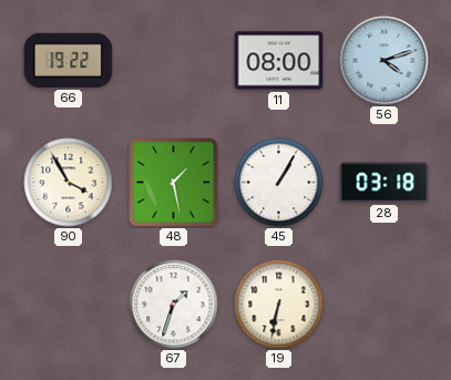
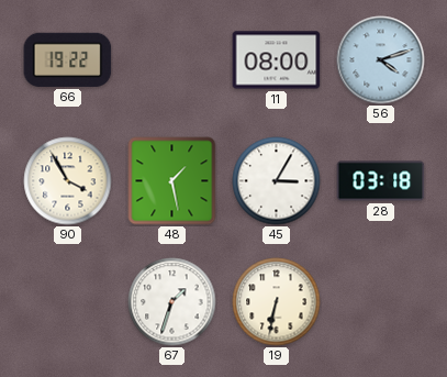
45: 1:05 -> 3:05 (277, 181)
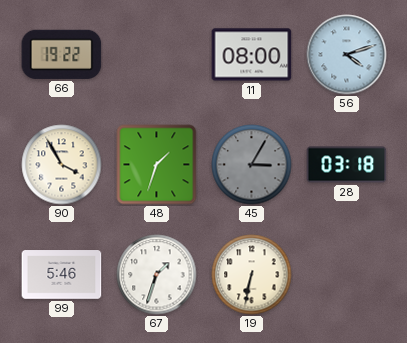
48: 1:28 -> 1:33 (157, 165)
45 dial: white -> grey (252, 165)
99: none -> 5:46 (62, 275)
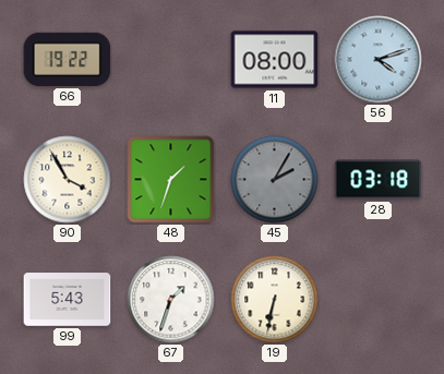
45: 3:05 -> 2:05 (275, 180)
99: 5:46 -> 5:43 (68, 300)
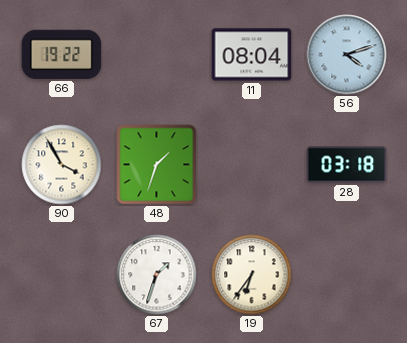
11: 08:00 -> 08:04 (252, 55)
45: 2:05 -> none (275, 180)
99: 5:43 -> none (68, 300)
19: 6:32 -> 6:36 (252, 275)
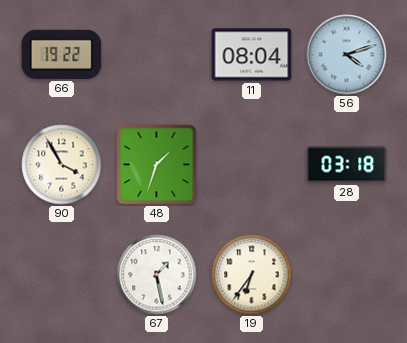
67: 1:33 -> 1:28 (157, 275)
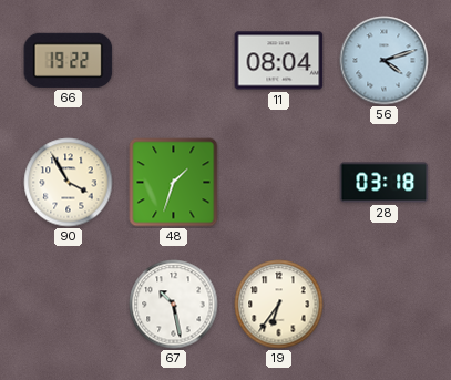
67: 1:28 -> 10:28 (174, 305)
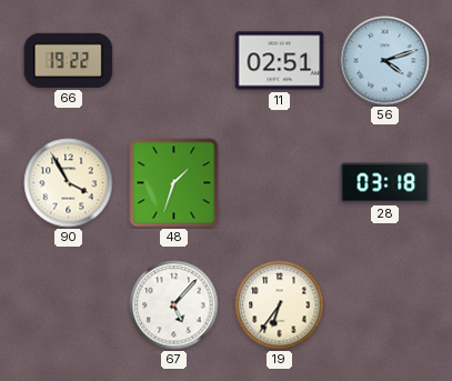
11: 08:04 -> 02:51 (280, 61)
67: 10:28 -> 5:07 (174, 305)
